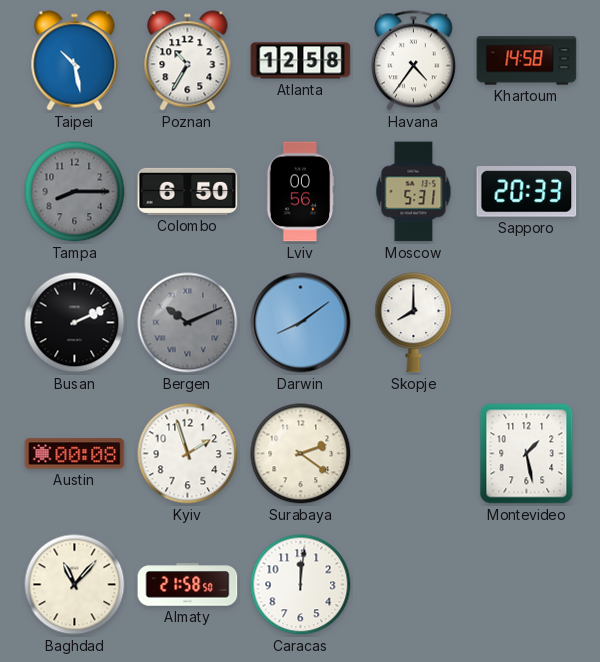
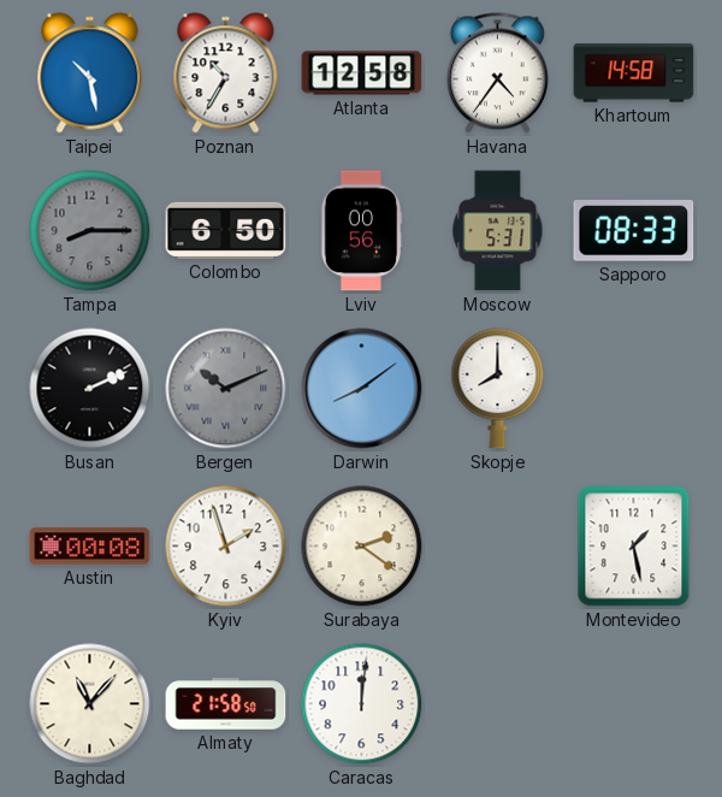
Sapporo: 20:33 -> 08:33 (634, 231)
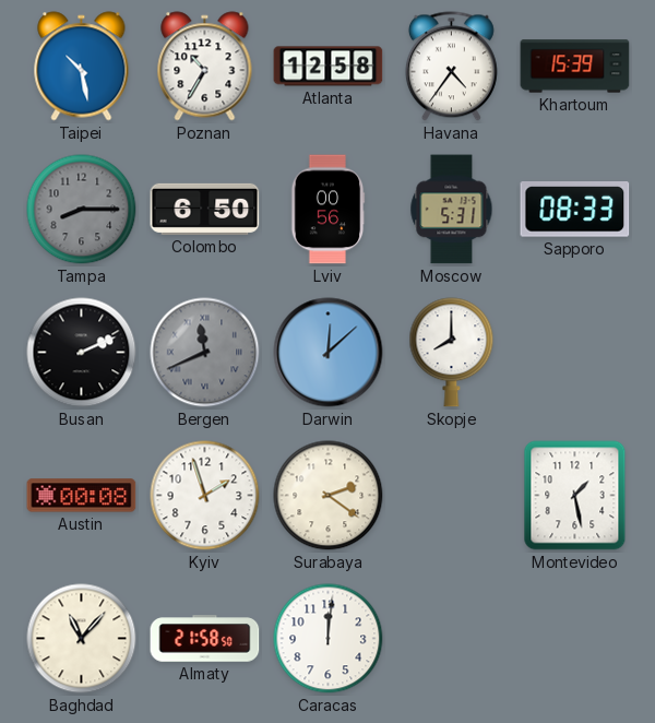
Khartoum: 14:58 -> 15:39 (575, 67)
Bergen: 10:11 -> 11:41 (205, 353)
Darwin: 8:09 -> 12:08 (329, 353)
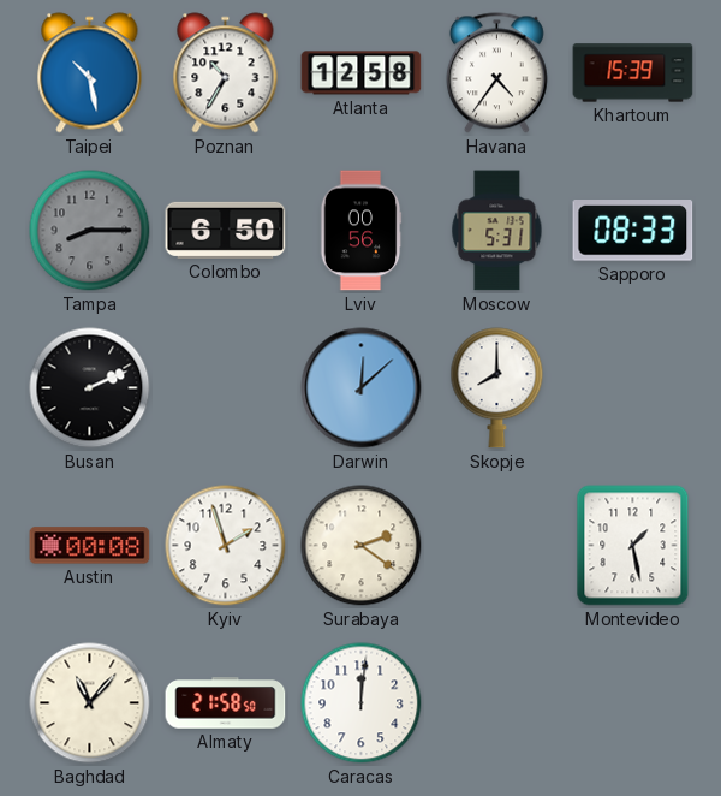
Bergen: 11:41 -> none (205, 353)
